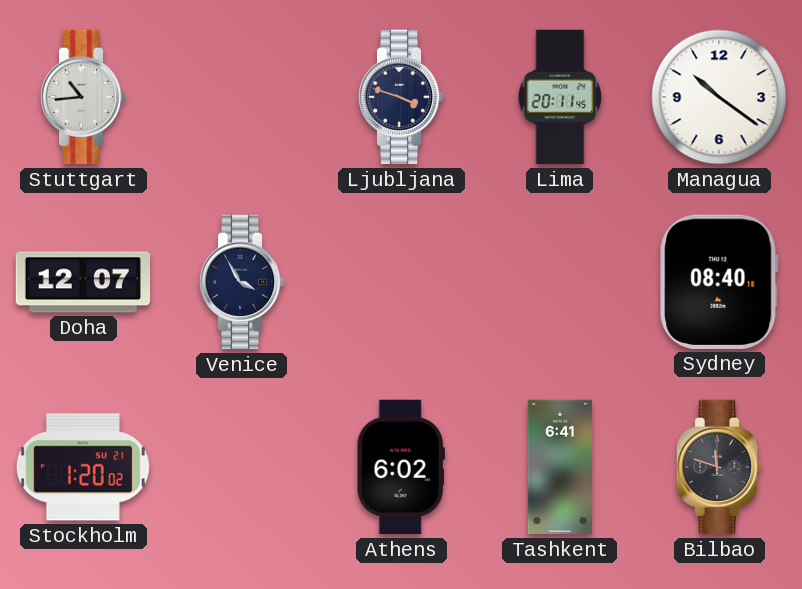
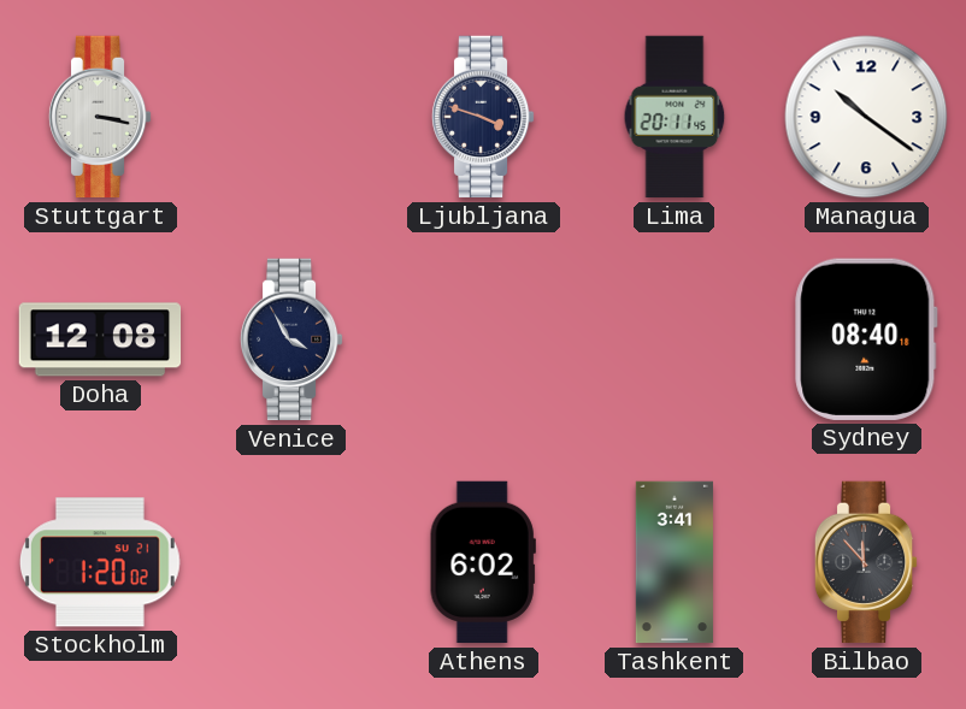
Stuttgart: 10:44 -> 3:17 (100, 117)
Doha: 12:07 -> 12:08 (100, 339)
Tashkent: 6:41 -> 3:41 (675, 562)
Bilbao: 11:48 -> 11:53 (866, 562)
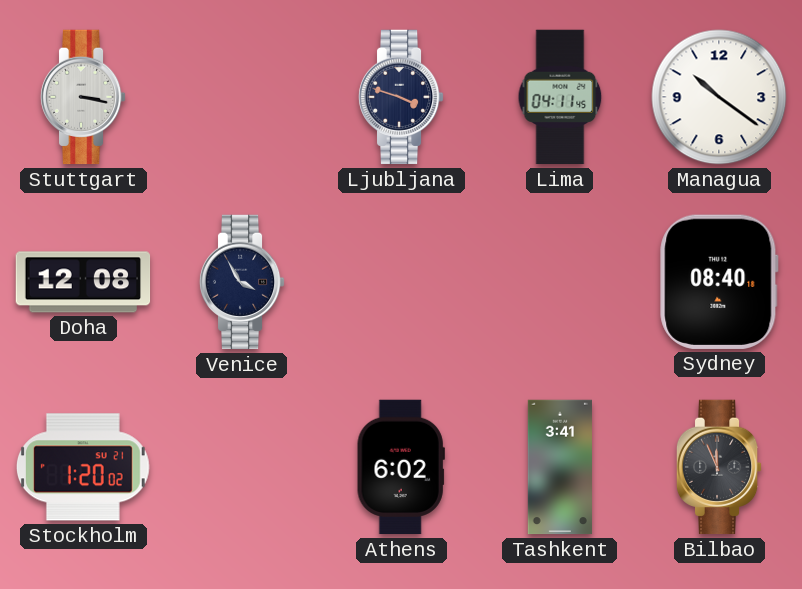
Lima: 20:11 -> 04:11 (560, 97)
Bilbao: 11:53 -> 11:56 (719, 467)
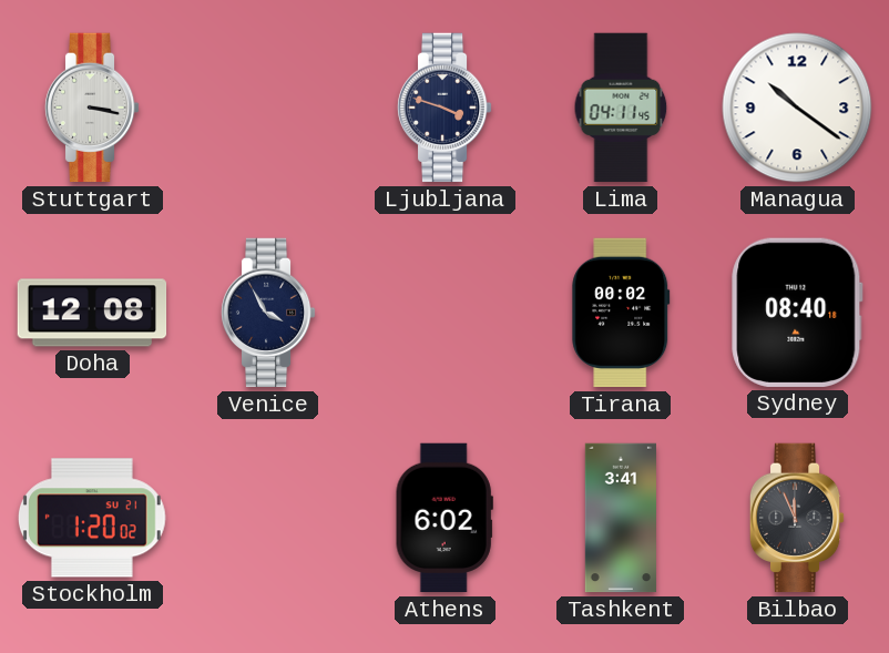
Tirana: none -> 00:02 (621, 313)
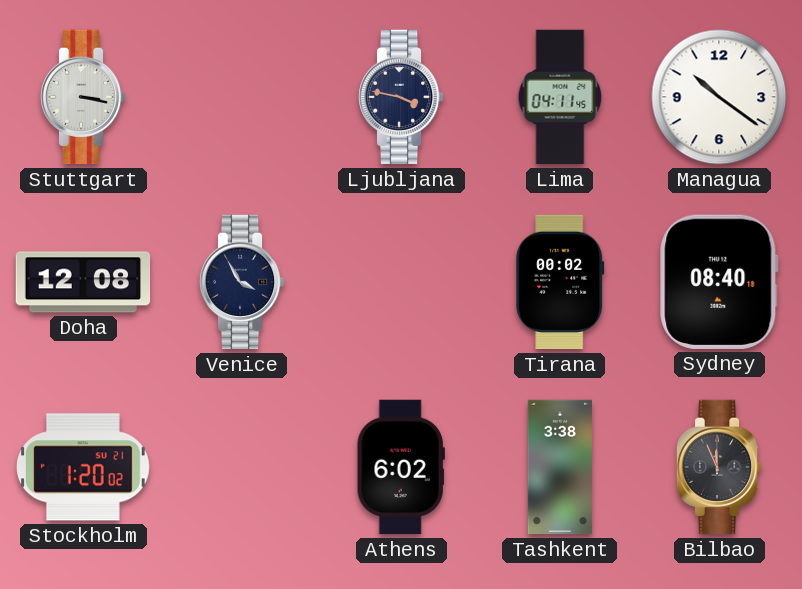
Ljubljana: 3:48 -> 3:47 (401, 97)
Tashkent: 3:41 -> 3:38 (560, 467)
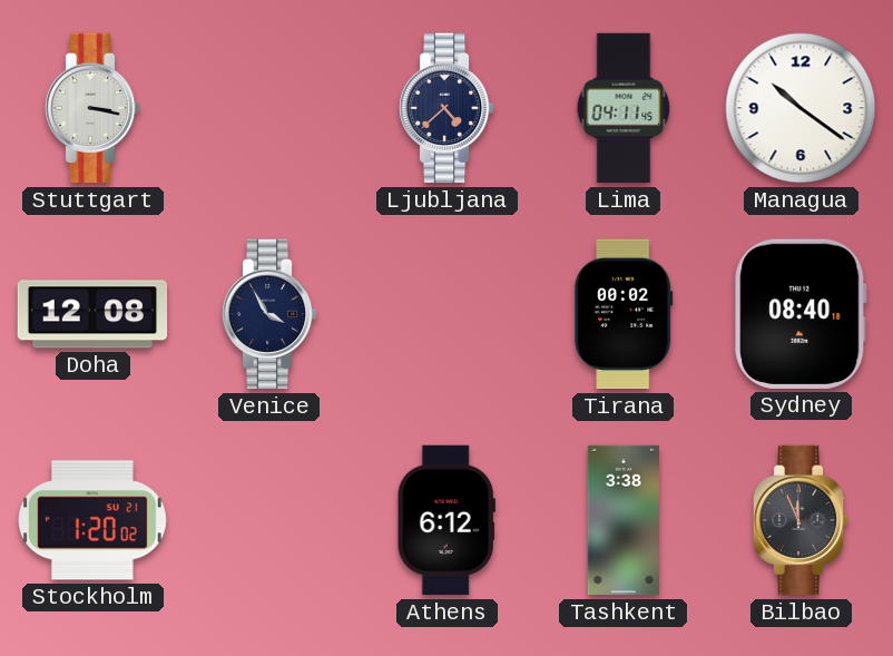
Ljubljana: 3:47 -> 4:38 (446, 108)
Athens: 6:02 -> 6:12 (446, 520)
